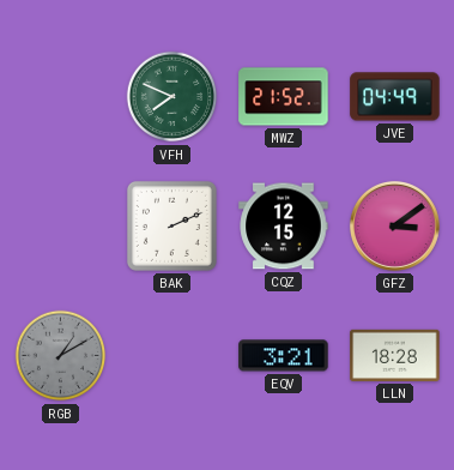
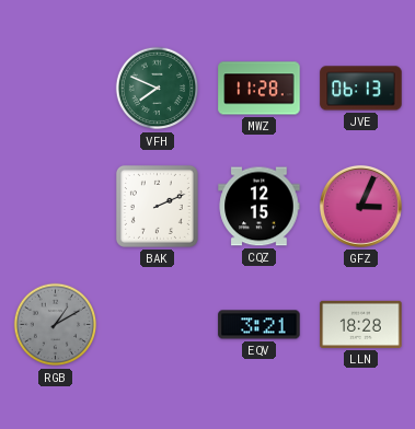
MWZ: 21:52 -> 11:28 (260, 89)
JVE: 04:49 -> 06:13 (361, 89)
GFZ: 3:09 -> 3:04 (360, 206)
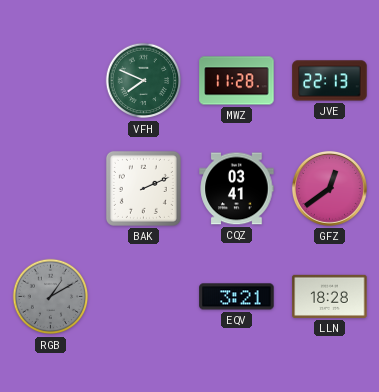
JVE: 06:13 -> 22:13 (330, 81)
CQZ: 12:15 -> 03:41 (237, 189)
GFZ: 3:04 -> 12:39 (329, 188)
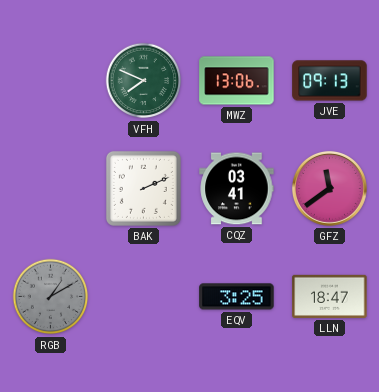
MWZ: 11:28 -> 13:06 (237, 81)
JVE: 22:13 -> 09:13 (330, 81)
GFZ: 12:39 -> 11:39 (329, 188)
EQV: 3:21 -> 3:25 (237, 297)
LLN: 18:28 -> 18:47 (330, 296)
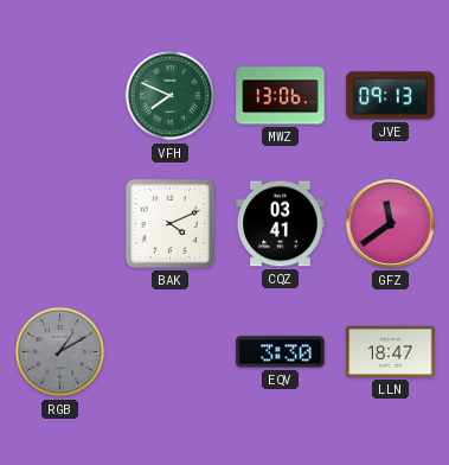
BAK: 2:11 -> 4:11 (169, 223)
EQV: 3:25 -> 3:30 (281, 352)
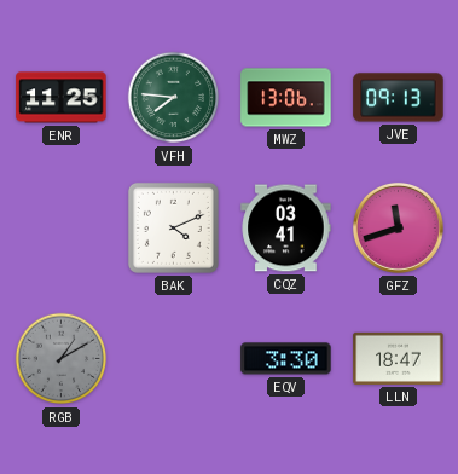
ENR: none -> 11:25 (62, 98)
VFH: 7:49 -> 7:46 (174, 98)
GFZ: 11:39 -> 11:42 (398, 227)
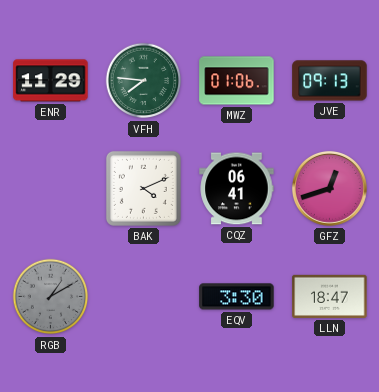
ENR: 11:25 -> 11:29 (51, 81)
MWZ: 13:06 -> 01:06 (237, 81)
CQZ: 03:41 -> 06:41 (237, 189)
GFZ: 11:42 -> 12:42 (329, 188)
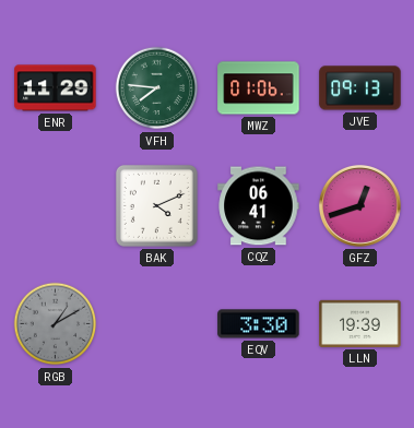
LLN: 18:47 -> 19:39 (360, 323)
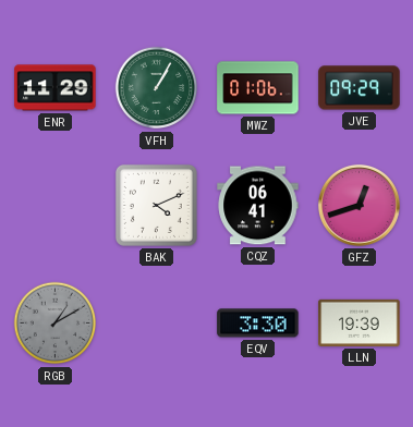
VFH: 7:46 -> 1:05 (157, 88)
JVE: 09:13 -> 09:29 (360, 88)
